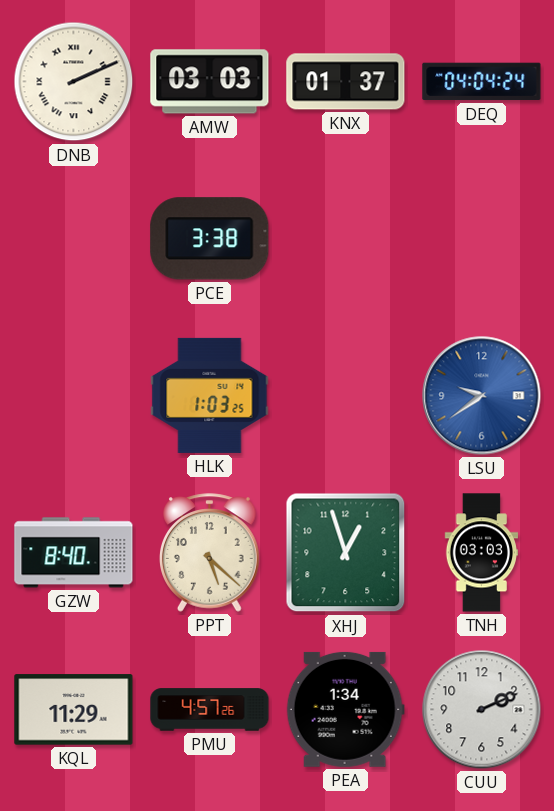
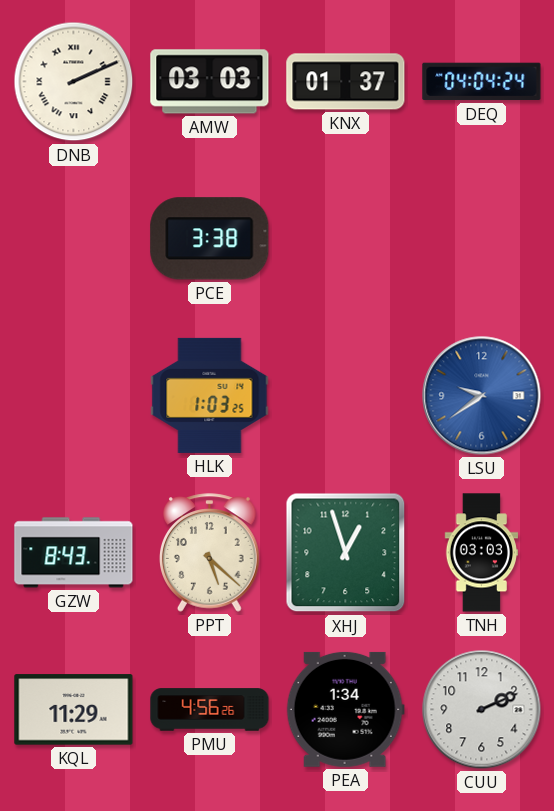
GZW: 8:40 -> 8:43 (74, 553)
PMU: 4:57 -> 4:56 (210, 710)
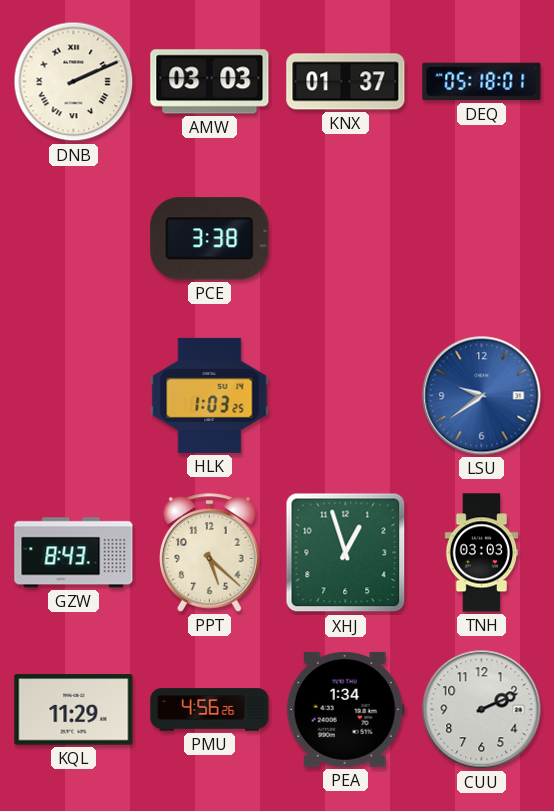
DEQ: 04:04 -> 05:18 (482, 82)
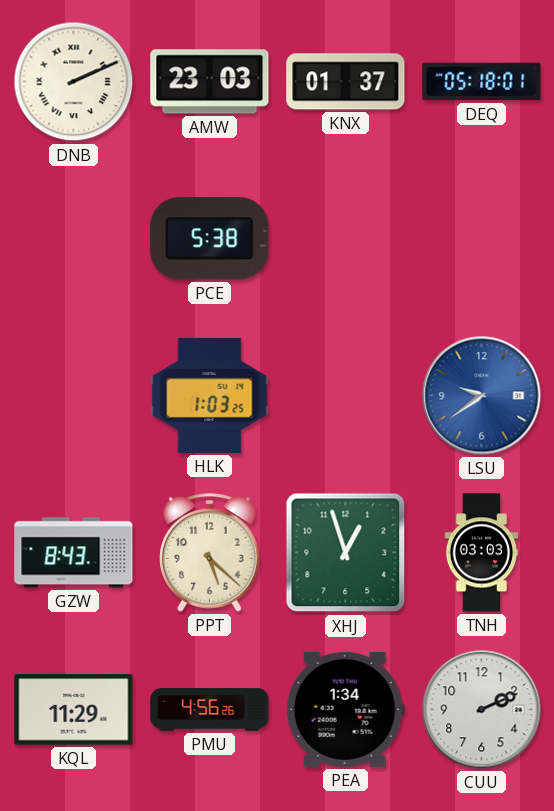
AMW: 03:03 -> 23:03 (210, 82)
PCE: 3:38 -> 5:38 (210, 239)
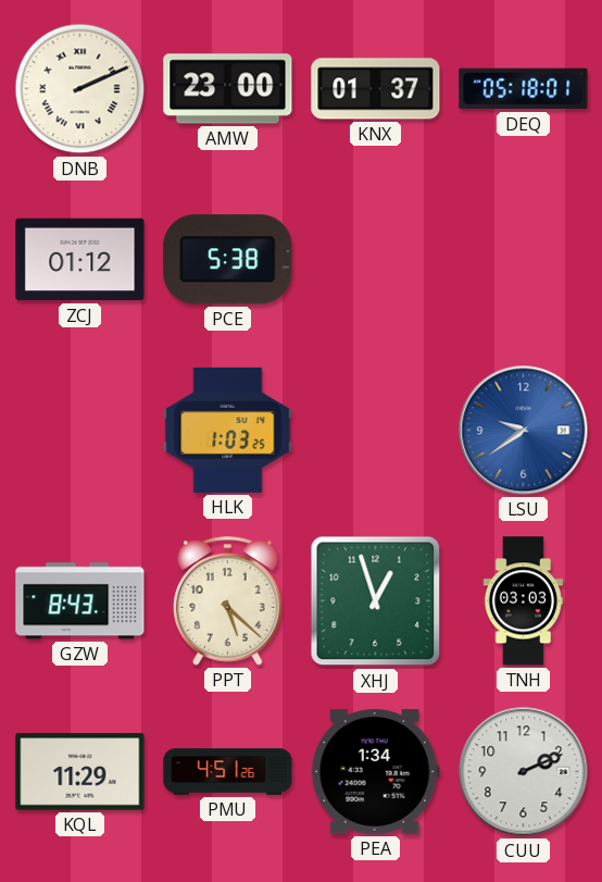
AMW: 23:03 -> 23:00 (228, 89)
ZCJ: none -> 01:12 (80, 260)
PMU: 4:56 -> 4:51 (228, 772)
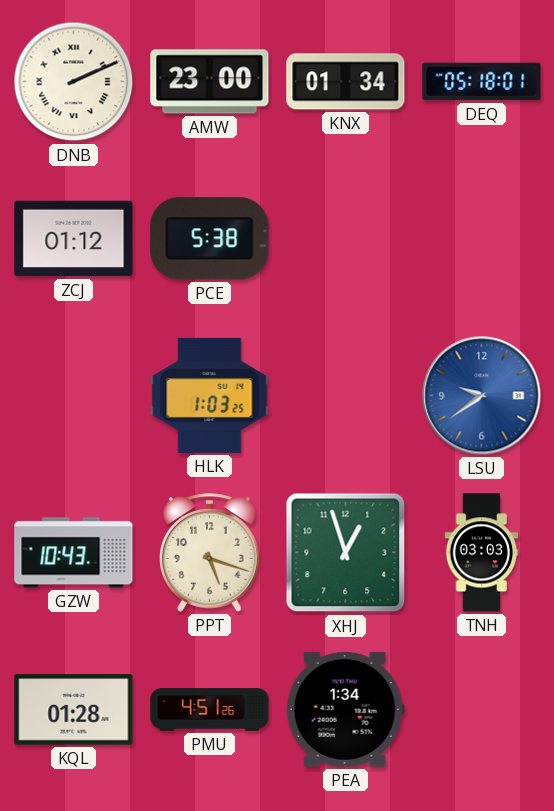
KNX: 01:37 -> 01:34 (346, 82)
GZW: 8:43 -> 10:43 (74, 553)
PPT: 5:22 -> 5:18 (210, 553)
KQL: 11:29 -> 01:28 (74, 710)
CUU: 2:11 -> none (524, 772)
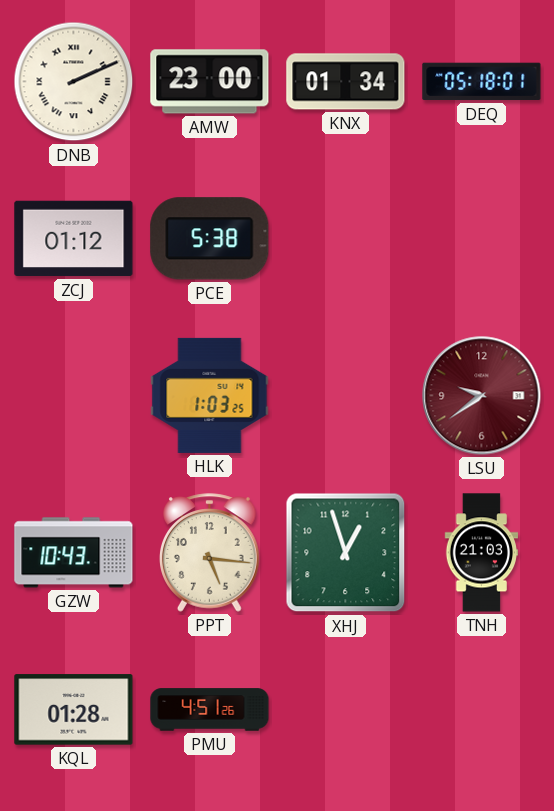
LSU dial: blue -> burgundy (482, 396)
PPT: 5:18 -> 5:16 (210, 553)
TNH: 03:03 -> 21:03 (482, 553)
PEA: 1:34 -> none (345, 709)
